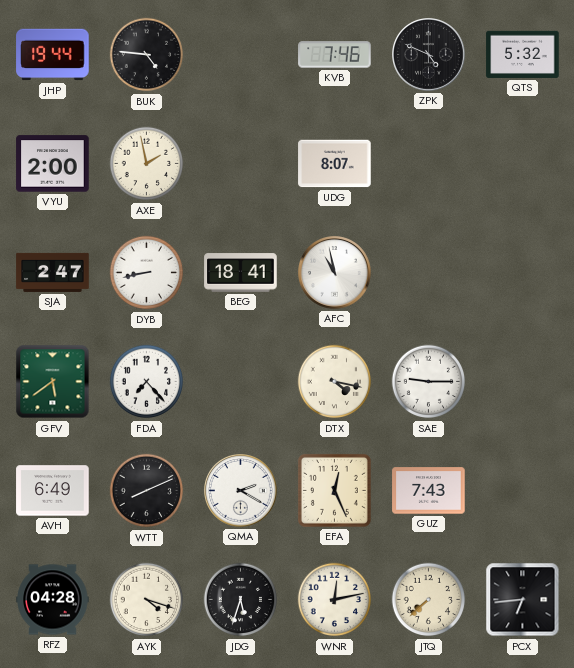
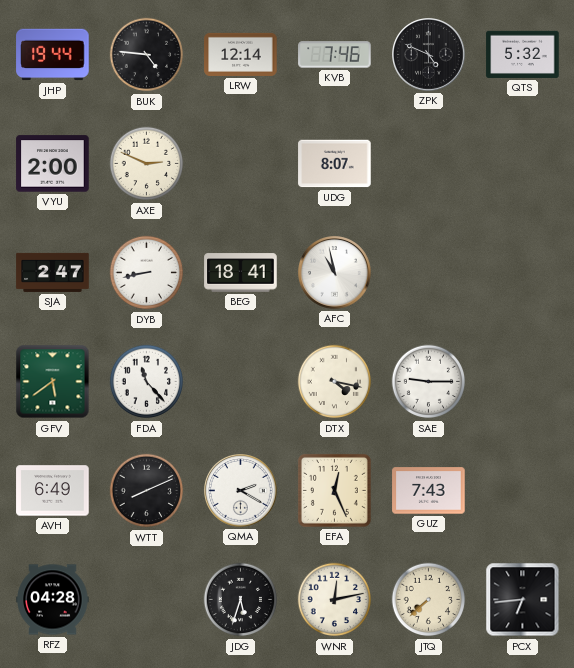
LRW: none -> 12:14 (241, 54)
AXE: 1:58 -> 2:49 (147, 164)
FDA: 7:23 -> 11:23 (147, 382)
AYK: 4:18 -> none (147, 600)
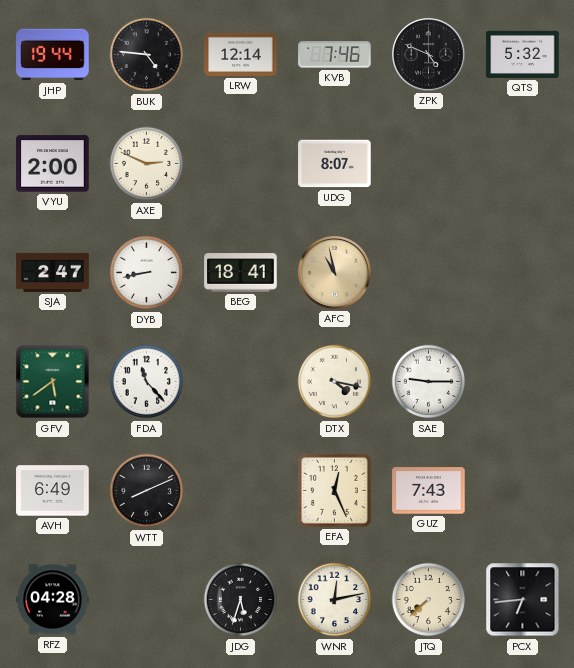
AFC dial: white -> champagne (335, 273)
QMA: 2:20 -> none (241, 491)
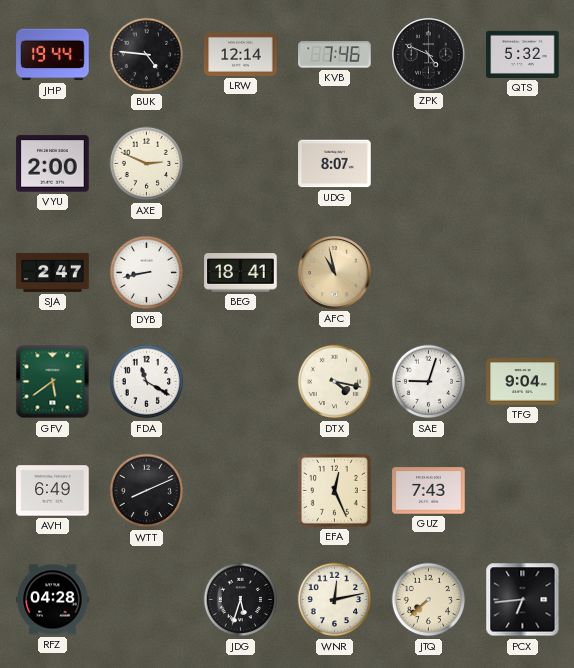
FDA: 11:23 -> 11:20 (147, 382)
SAE: 9:15 -> 9:03 (429, 382)
TFG: none -> 9:04 (523, 382)
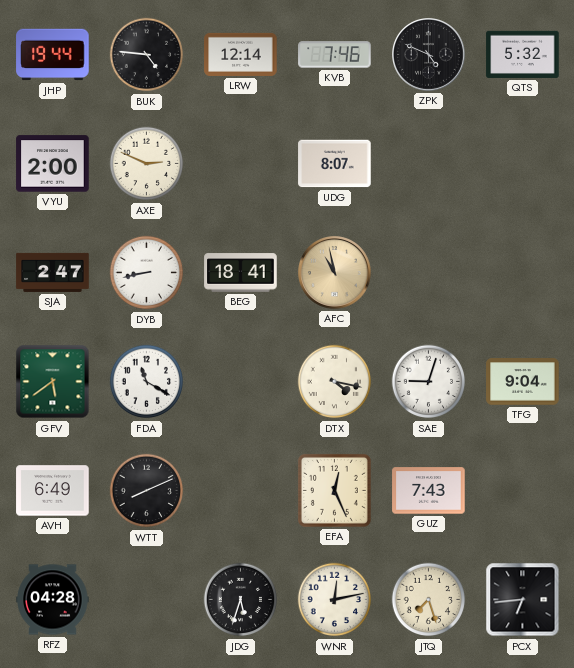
JTQ: 7:38 -> 7:27 (429, 600)
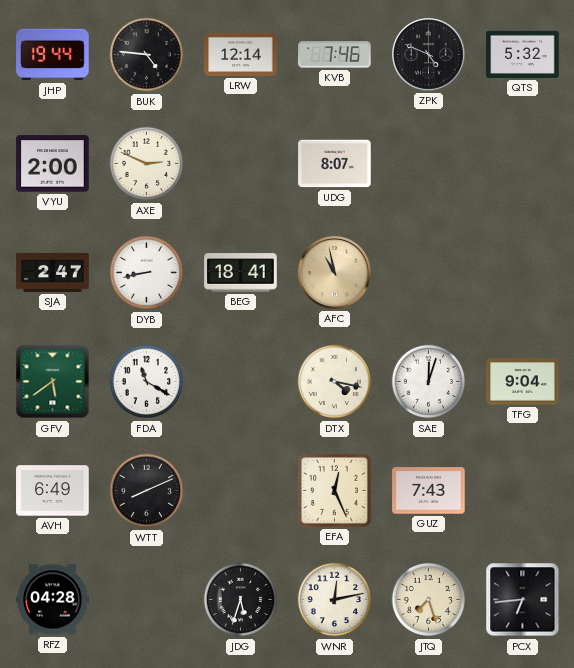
SAE: 9:03 -> 12:03 (429, 382)
